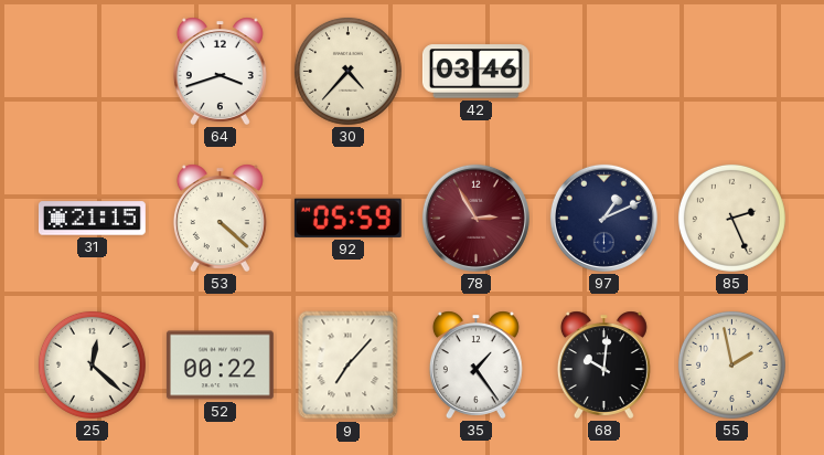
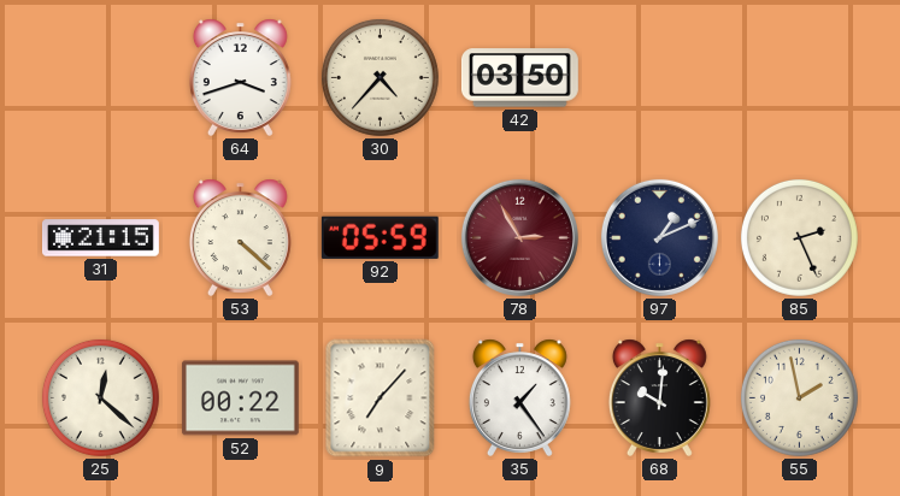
42: 03:46 -> 03:50 (519, 78)
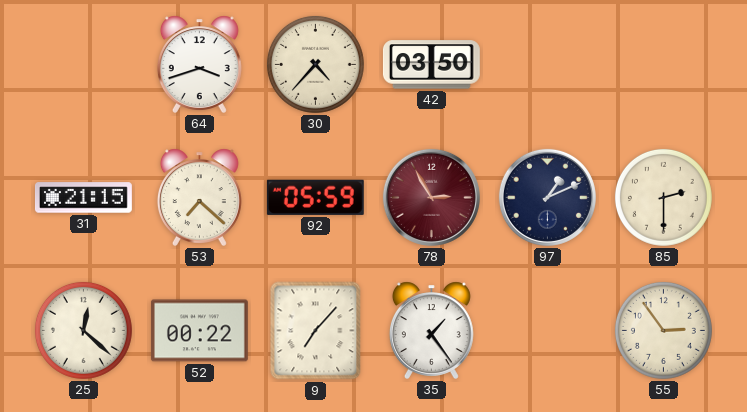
53: 4:22 -> 7:22 (199, 197)
85: 2:26 -> 2:30 (663, 197)
68: 10:01 -> none (659, 397)
55: 1:58 -> 2:54 (663, 330)
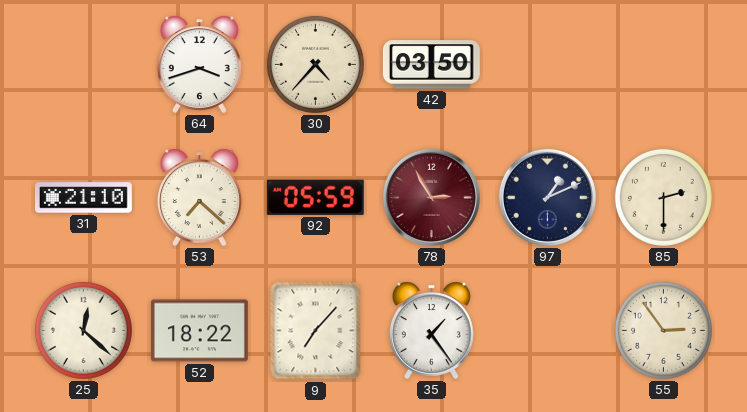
31: 21:15 -> 21:10 (83, 198)
52: 00:22 -> 18:22 (199, 331)
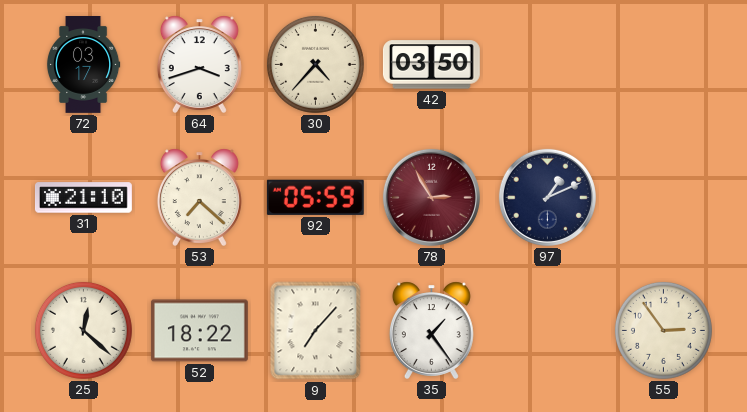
72: none -> 03:17 (83, 65)
85: 2:30 -> none (663, 197)
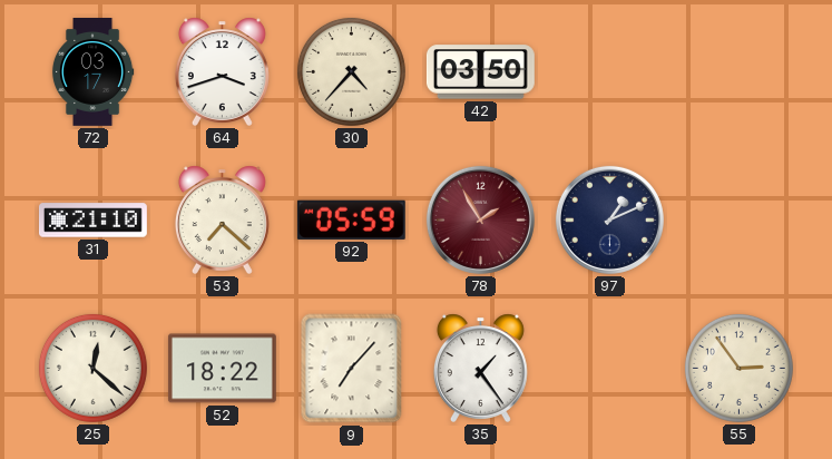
78: 2:55 -> 1:55 (480, 219)
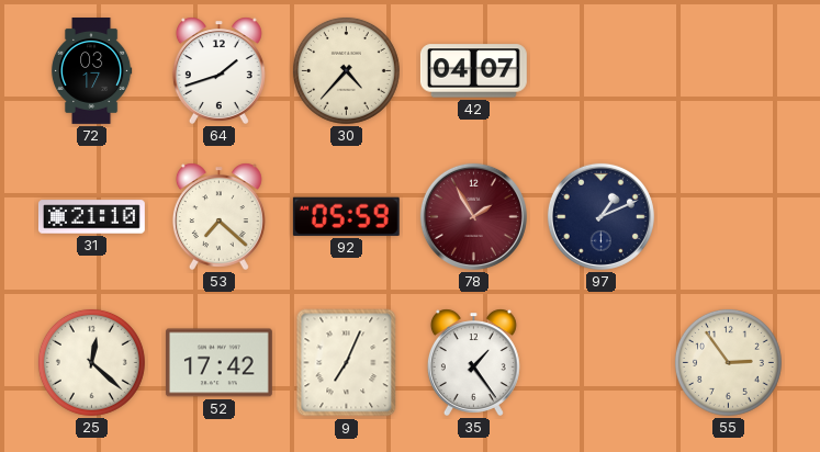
64: 3:42 -> 1:42 (218, 70)
42: 03:50 -> 04:07 (473, 71)
52: 18:22 -> 17:42 (218, 363)
9: 7:07 -> 7:04 (347, 363)
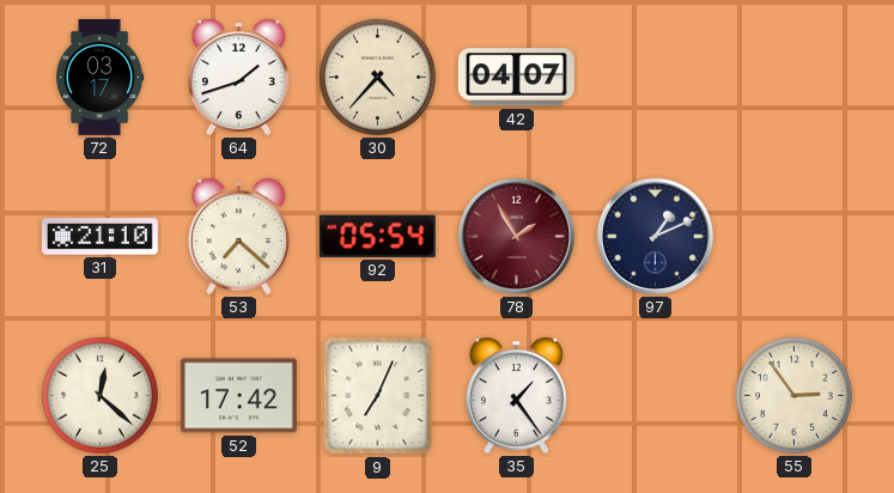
92: 05:59 -> 05:54 (377, 236)
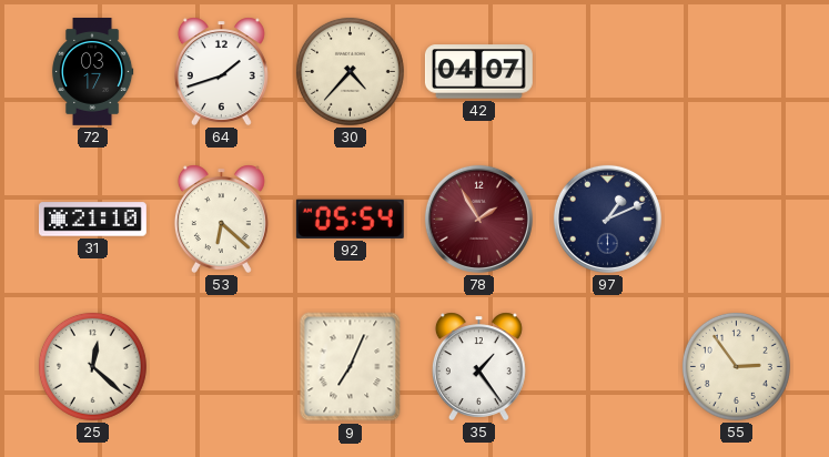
53: 7:22 -> 6:22 (221, 219)
52: 17:42 -> none (238, 396)
